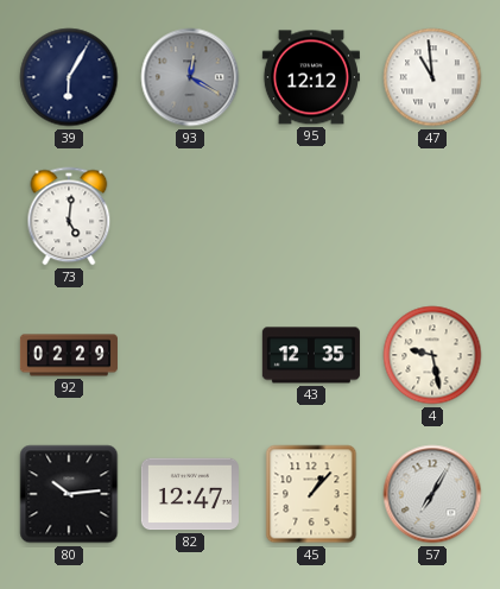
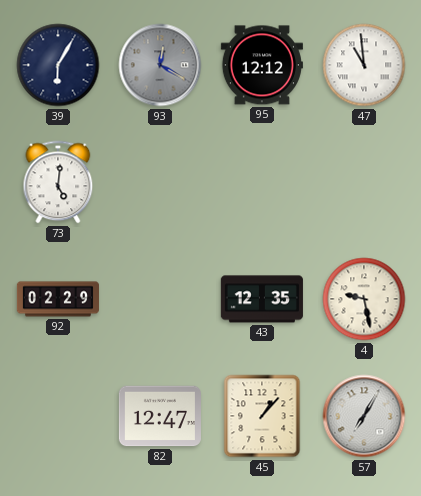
80: 10:14 -> none (69, 494)
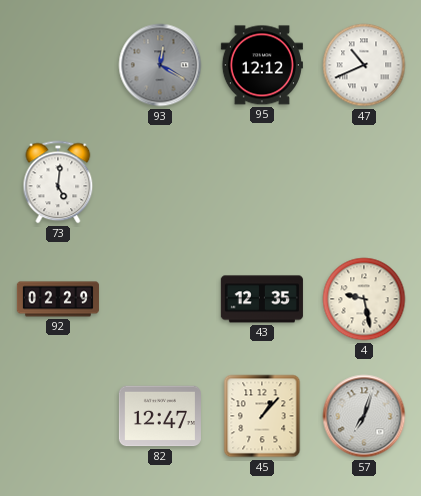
39: 6:05 -> none (58, 65)
47: 10:59 -> 10:41 (364, 65)
57: 7:05 -> 7:03 (364, 416)
